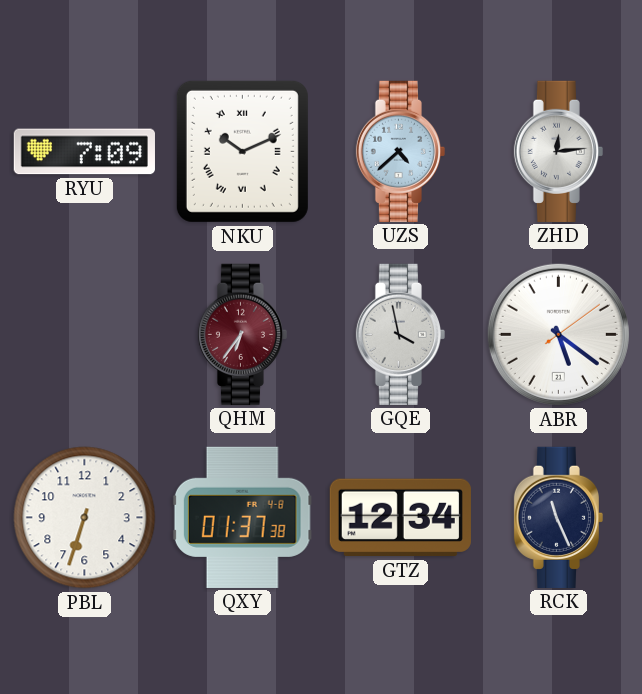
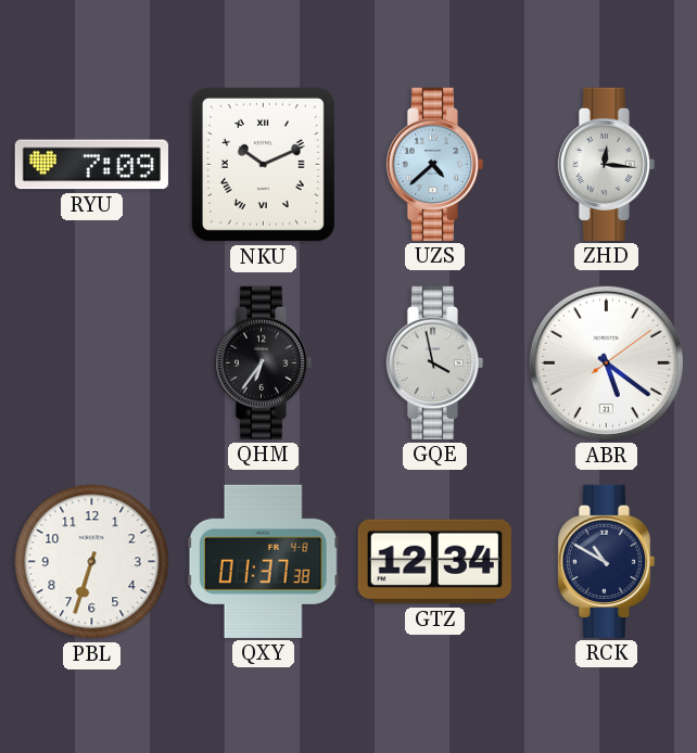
ZHD: 12:14 -> 12:16 (606, 164)
QHM dial: burgundy -> black (263, 362)
RCK: 11:26 -> 10:50 (606, 561)
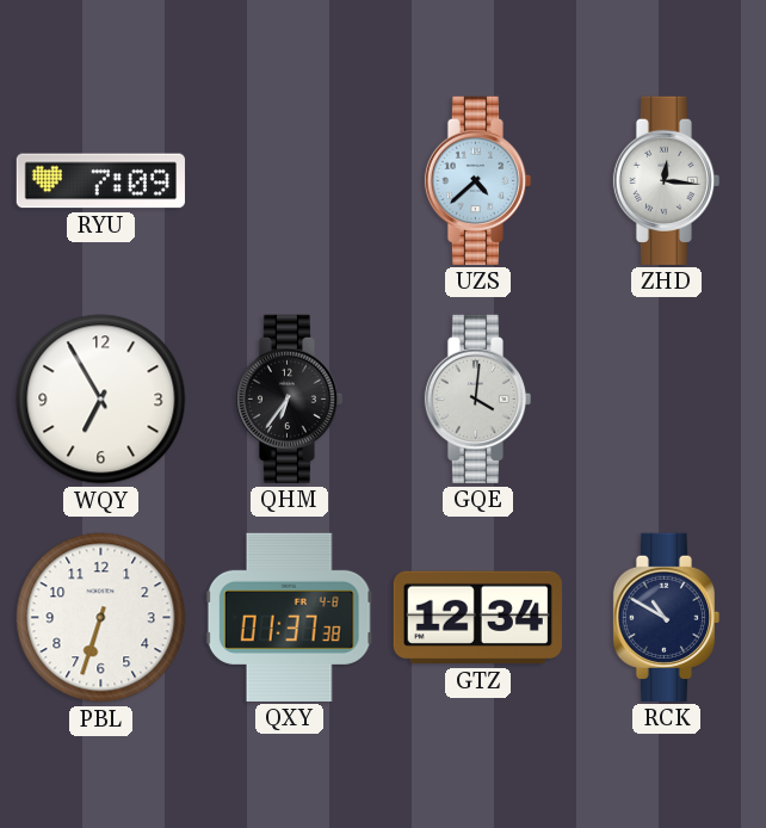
NKU: 10:11 -> none (263, 164)
WQY: none -> 6:55 (101, 400)
GQE: 3:58 -> 4:01 (477, 398)
ABR: 5:21 -> none (606, 362)
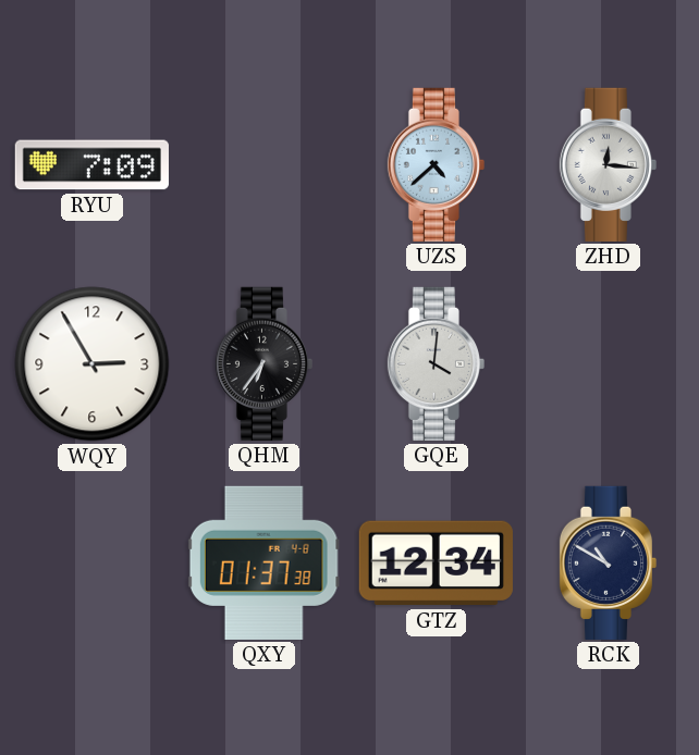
WQY: 6:55 -> 2:55 (93, 364)
PBL: 6:33 -> none (101, 618)
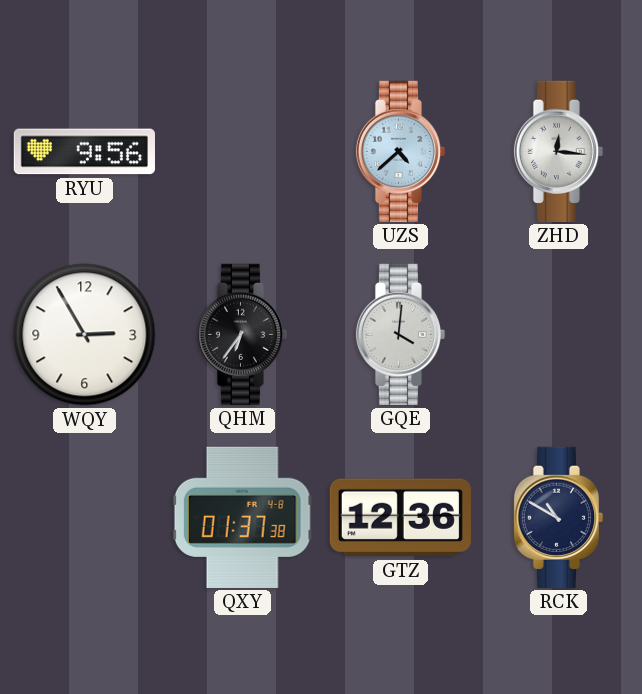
RYU: 7:09 -> 9:56 (84, 152)
GTZ: 12:34 -> 12:36 (400, 518)
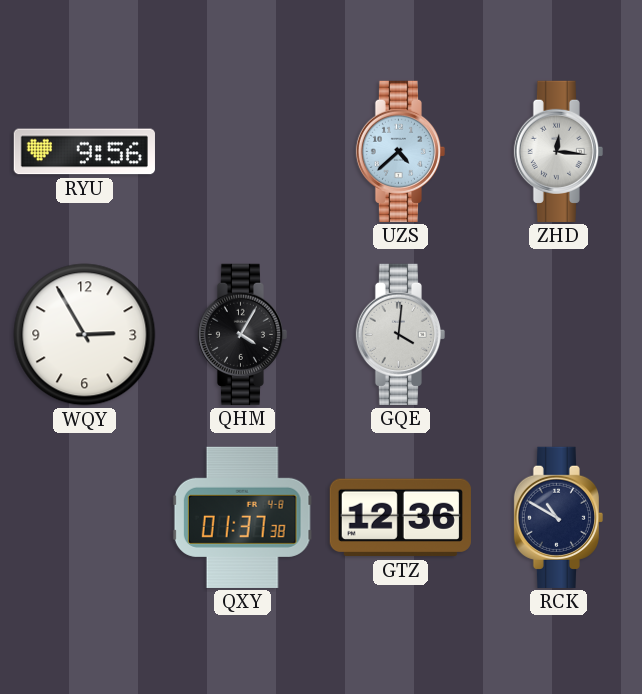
QHM: 6:36 -> 4:05 (242, 334)
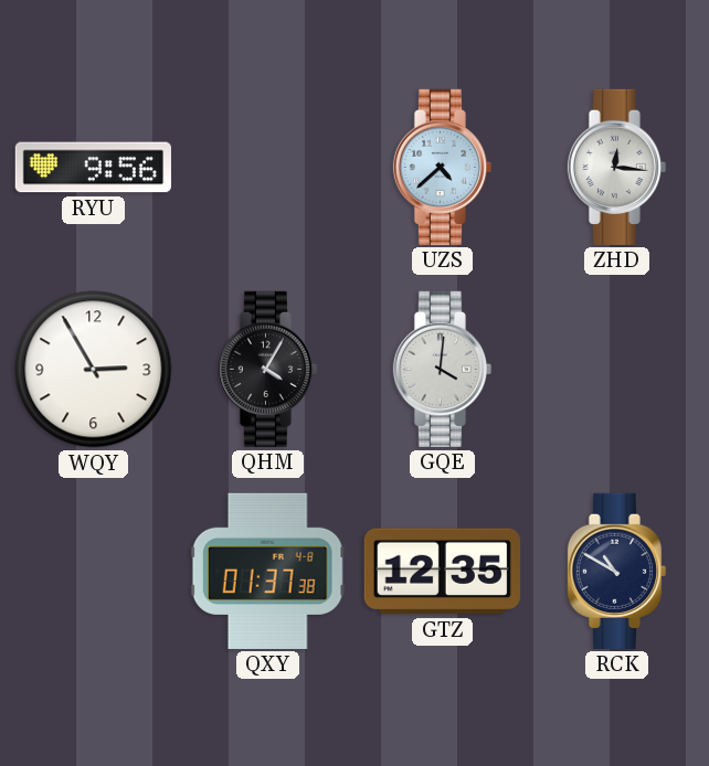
GTZ: 12:36 -> 12:35 (442, 572)
